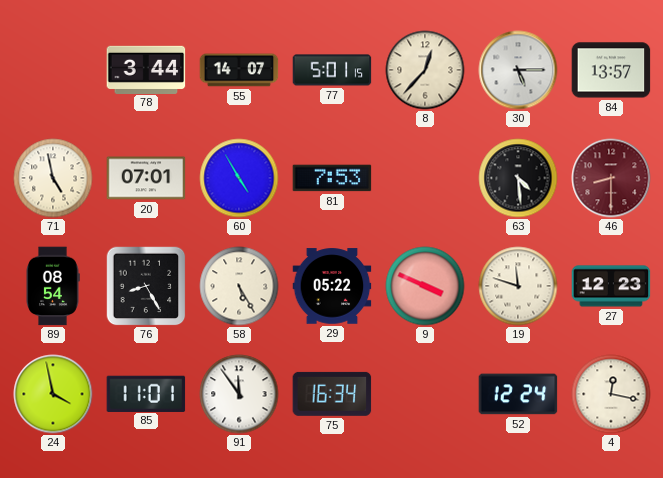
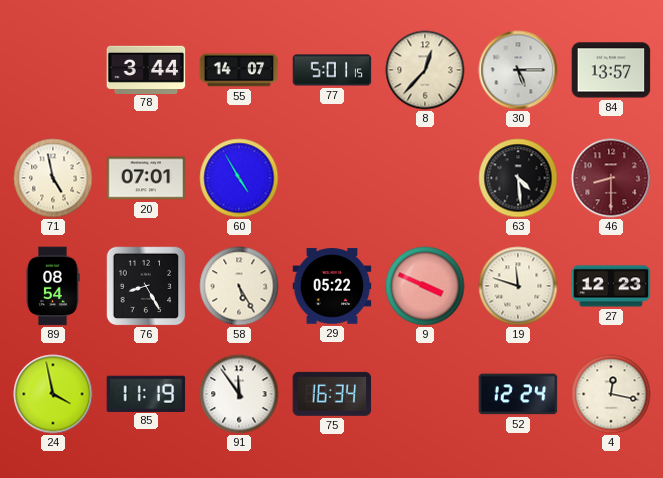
81: 7:53 -> none (332, 178)
85: 11:01 -> 11:19 (146, 393)
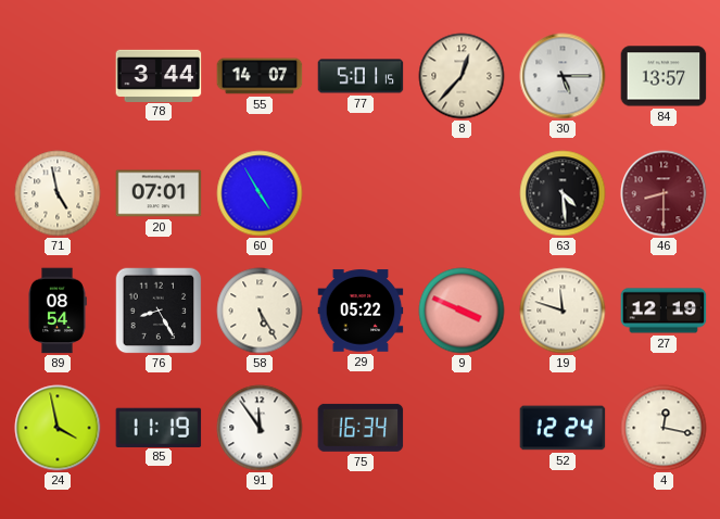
27: 12:23 -> 12:19 (664, 311)
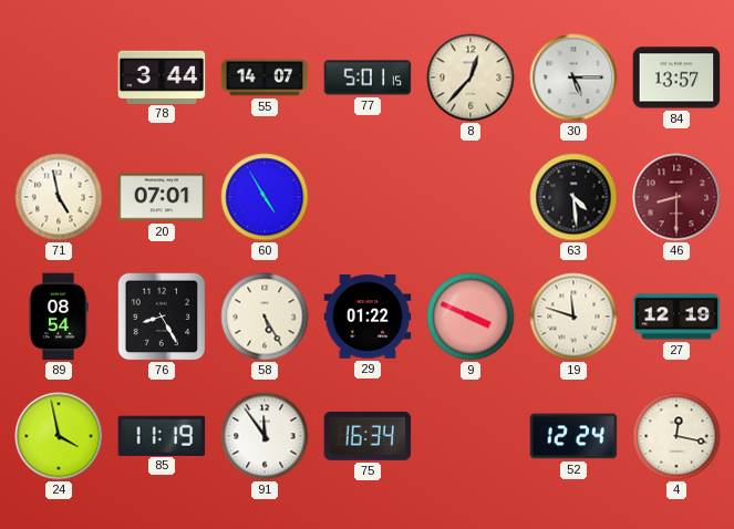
29: 05:22 -> 01:22 (368, 317)
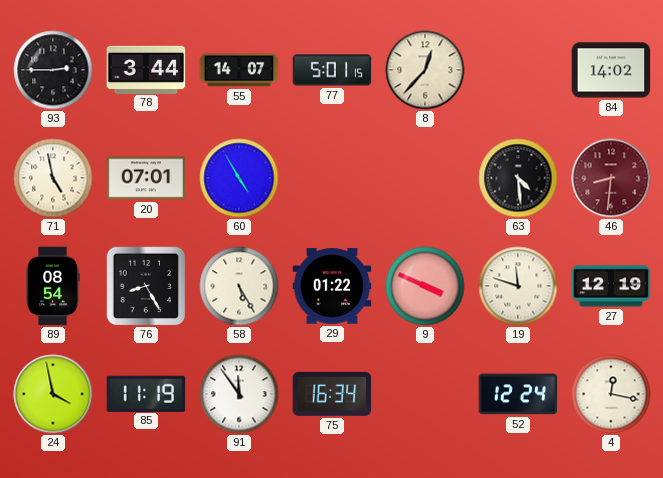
93: none -> 2:45 (53, 70)
30: 5:15 -> none (573, 77)
84: 13:57 -> 14:02 (611, 70)
46: 8:30 -> 8:31 (611, 178)
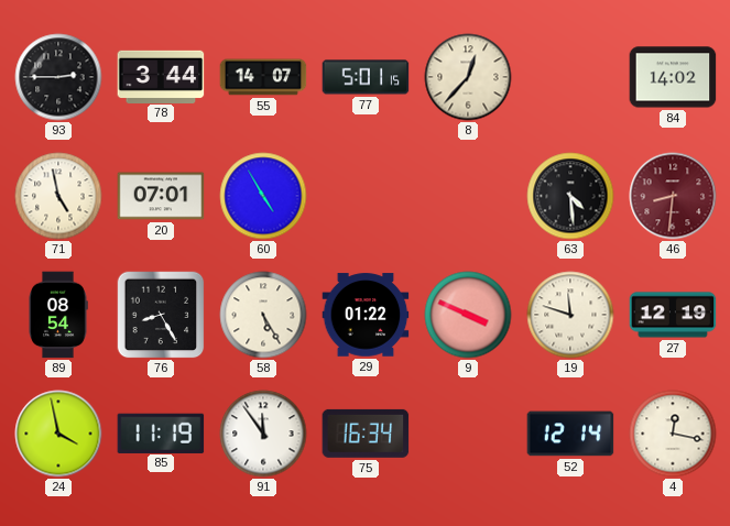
52: 12:24 -> 12:14 (570, 434)
